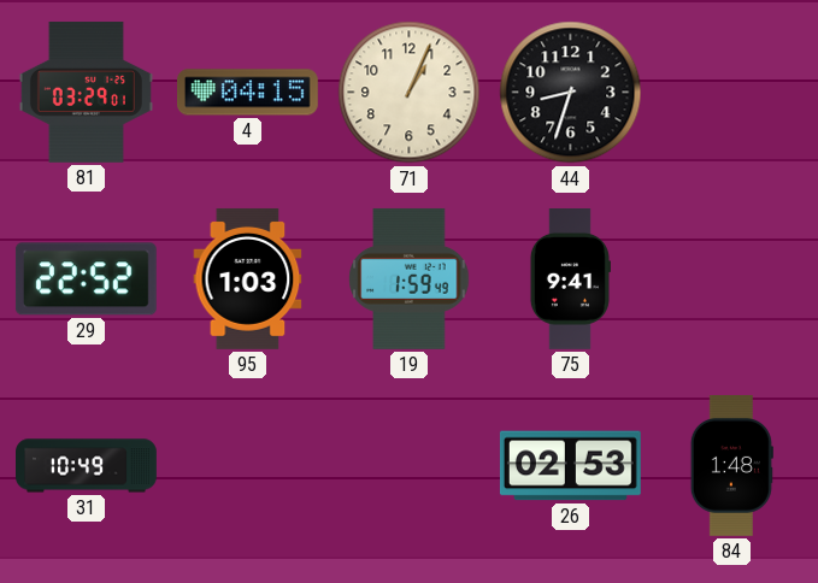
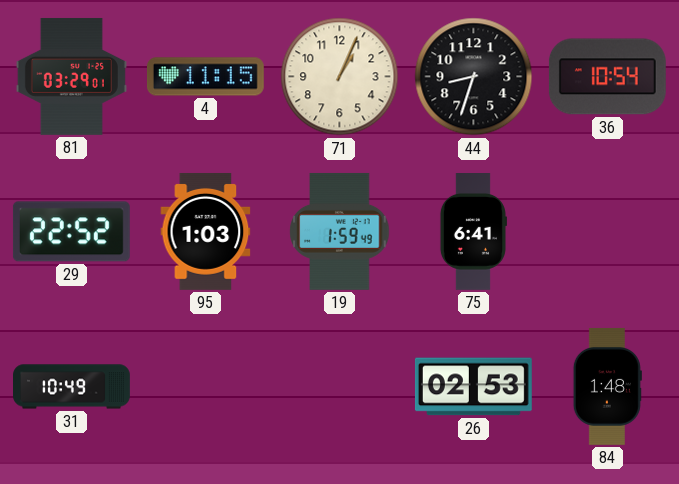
4: 04:15 -> 11:15 (205, 77)
36: none -> 10:54 (607, 77)
75: 9:41 -> 6:41 (473, 232)
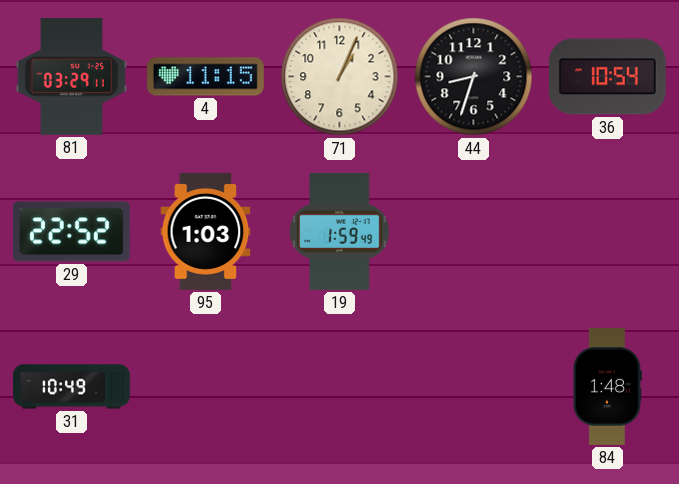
81: 03:29:01 -> 03:29:11 (71, 76)
75: 6:41 -> none (473, 232)
26: 02:53 -> none (473, 387)
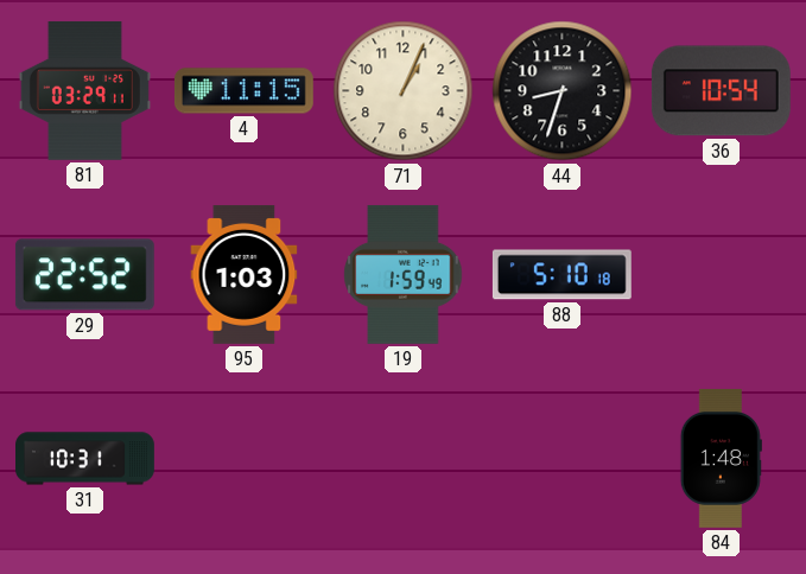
88: none -> 5:10 (561, 275)
31: 10:49 -> 10:31 (85, 459)
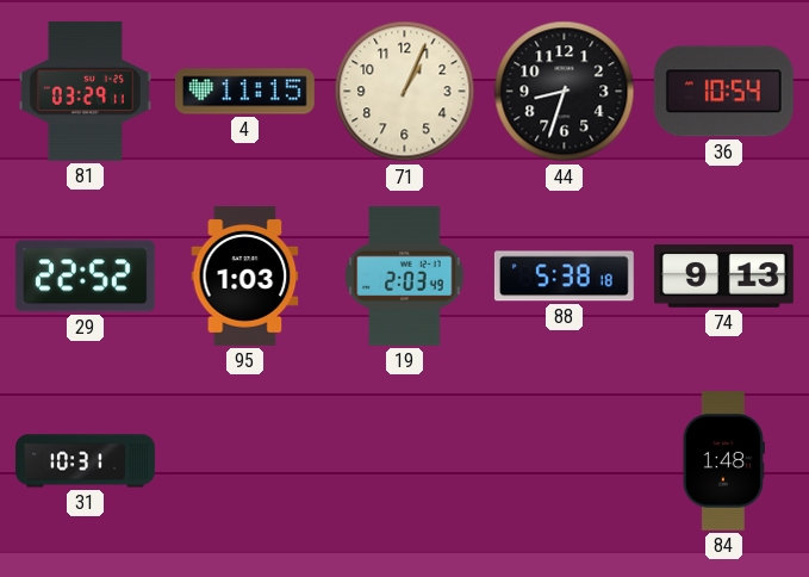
19: 1:59 -> 2:03 (405, 275)
88: 5:10 -> 5:38 (564, 277)
74: none -> 9:13 (723, 277)
